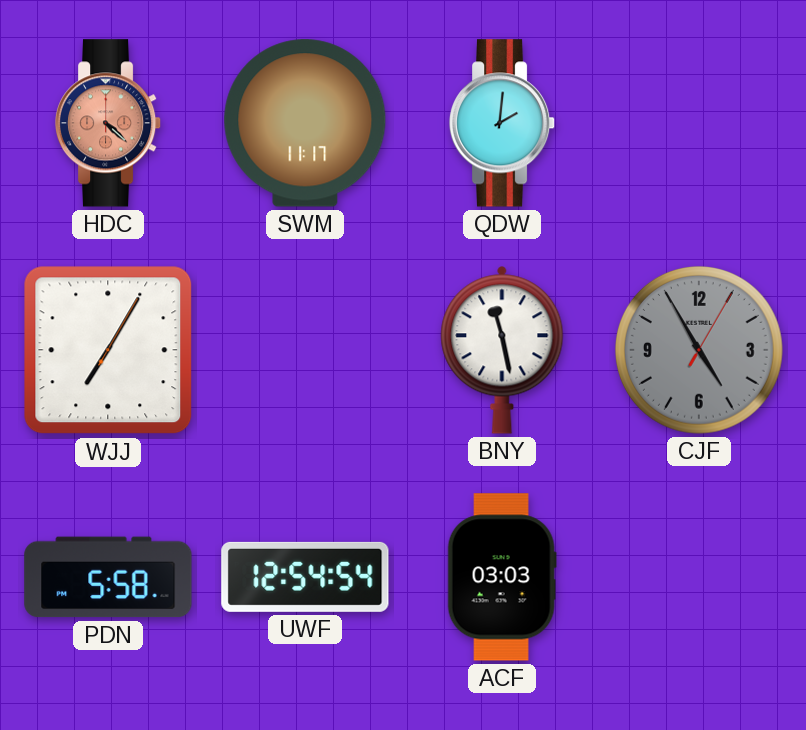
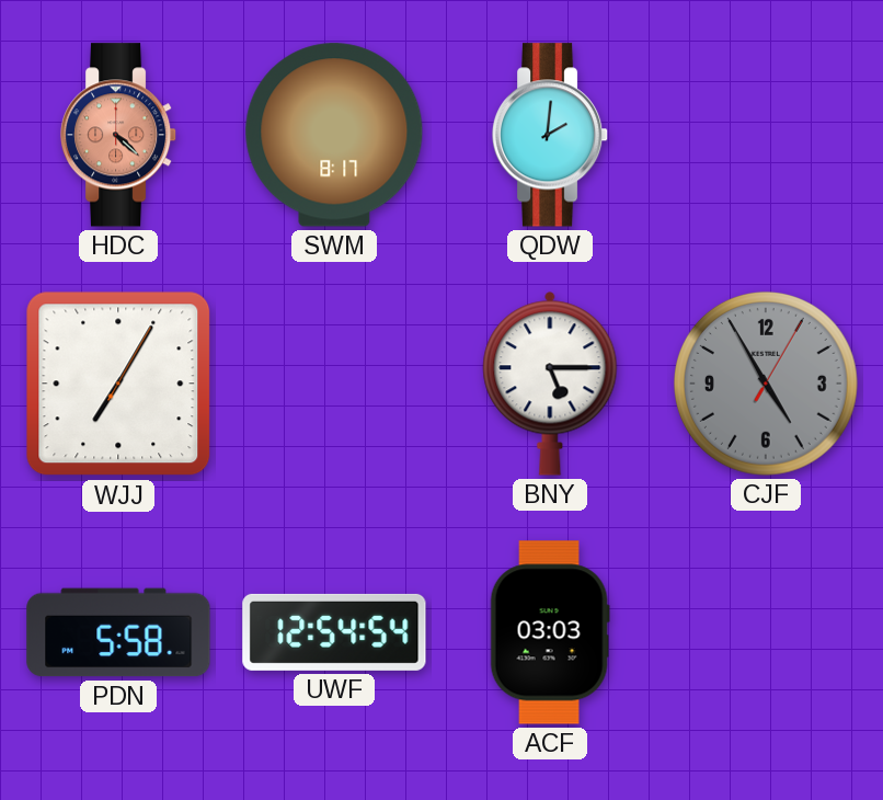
SWM: 11:17 -> 8:17 (334, 135)
BNY: 11:28 -> 5:15 (550, 384)
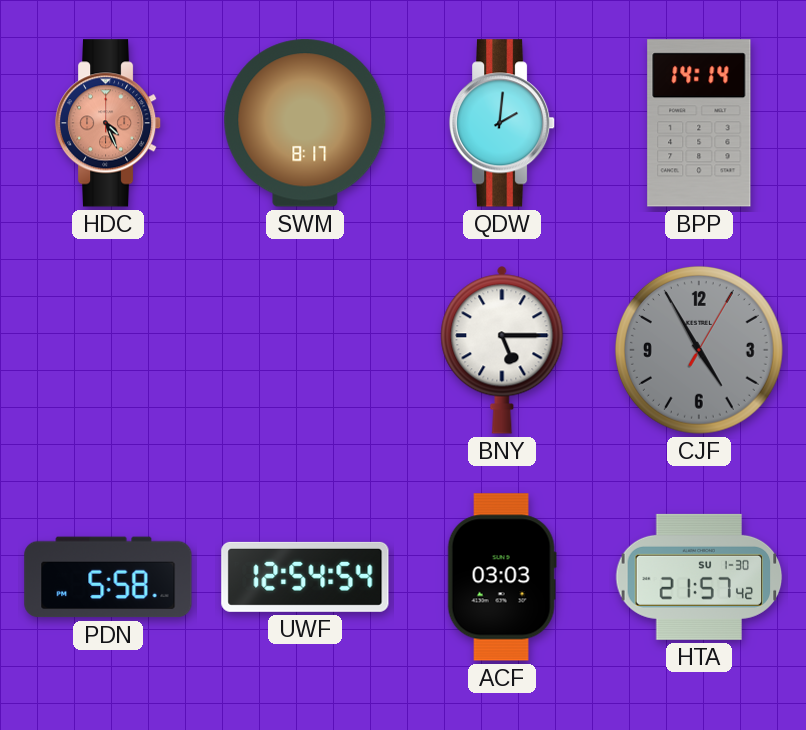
HDC: 4:22 -> 4:26 (108, 123)
BPP: none -> 14:14 (699, 123)
WJJ: 7:05 -> none (118, 384)
HTA: none -> 21:57 (699, 577)
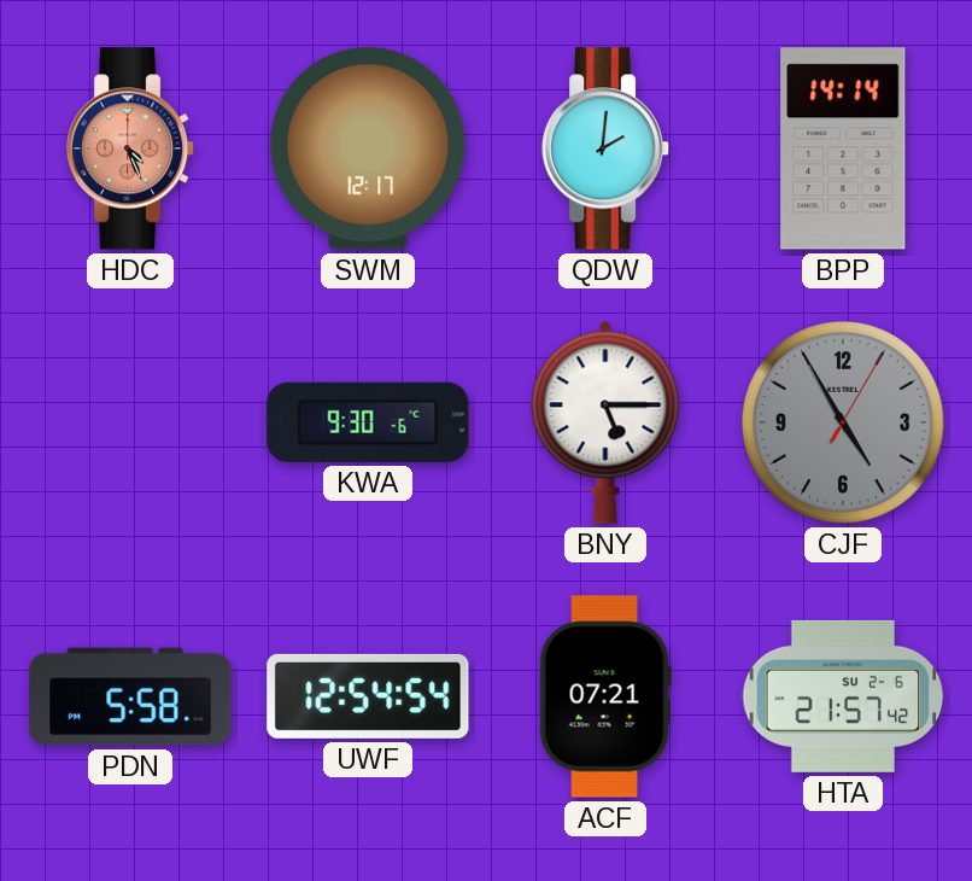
SWM: 8:17 -> 12:17 (368, 148)
KWA: none -> 9:30 (368, 422)
ACF: 03:03 -> 07:21 (605, 696)
HTA date: SU 1-30 -> SU 2-6 (843, 696)
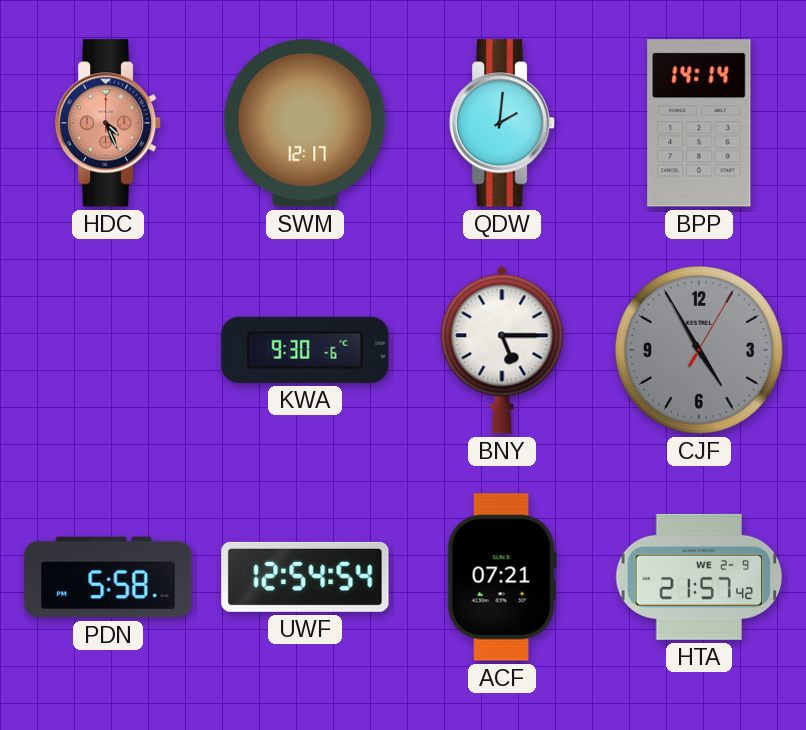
HTA date: SU 2-6 -> WE 2-9 (699, 577)
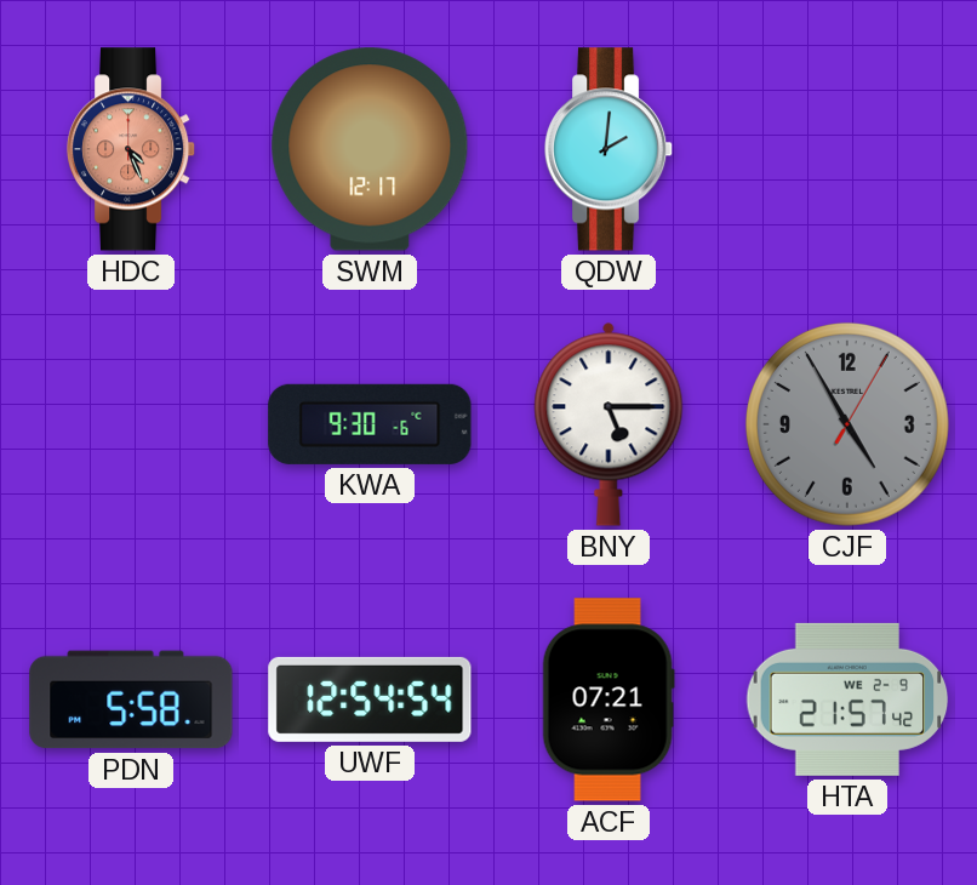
BPP: 14:14 -> none (699, 123)
